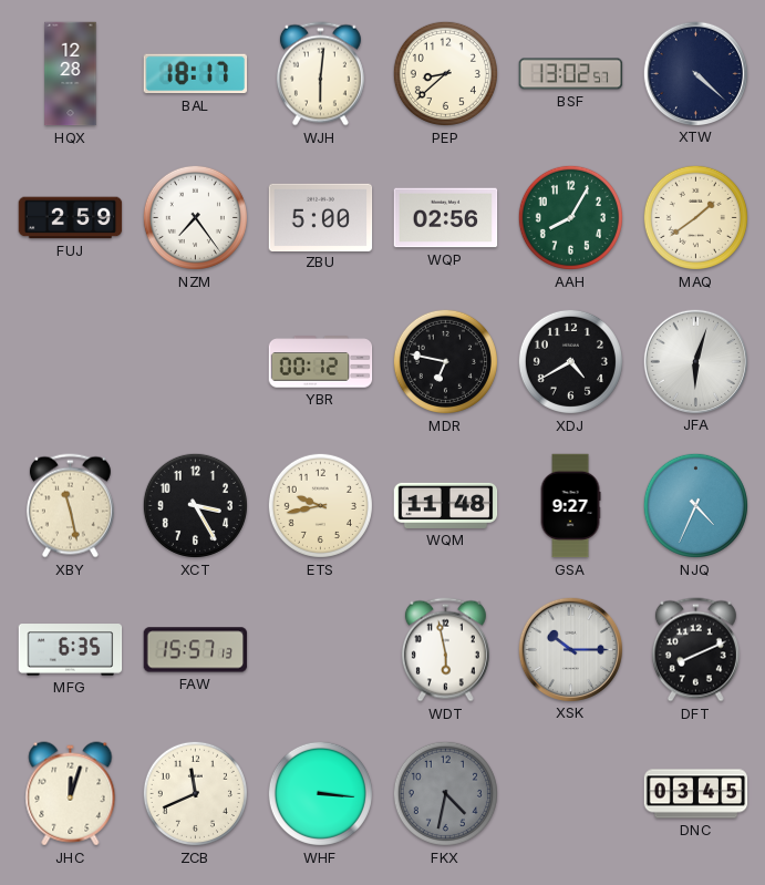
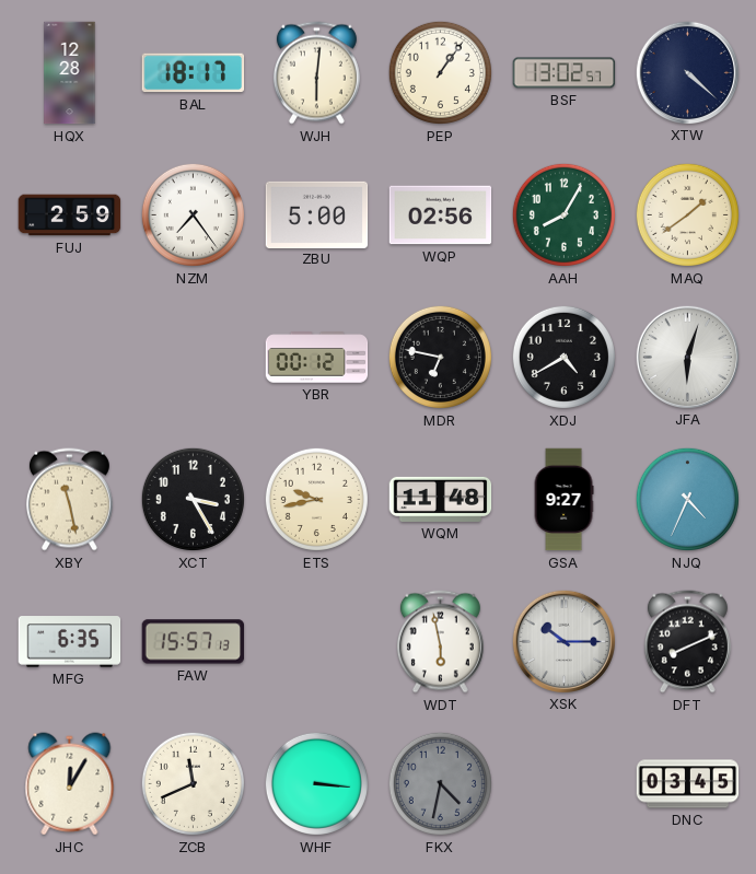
PEP: 8:38 -> 1:06 (440, 72)
JHC: 12:03 -> 12:05 (70, 784)
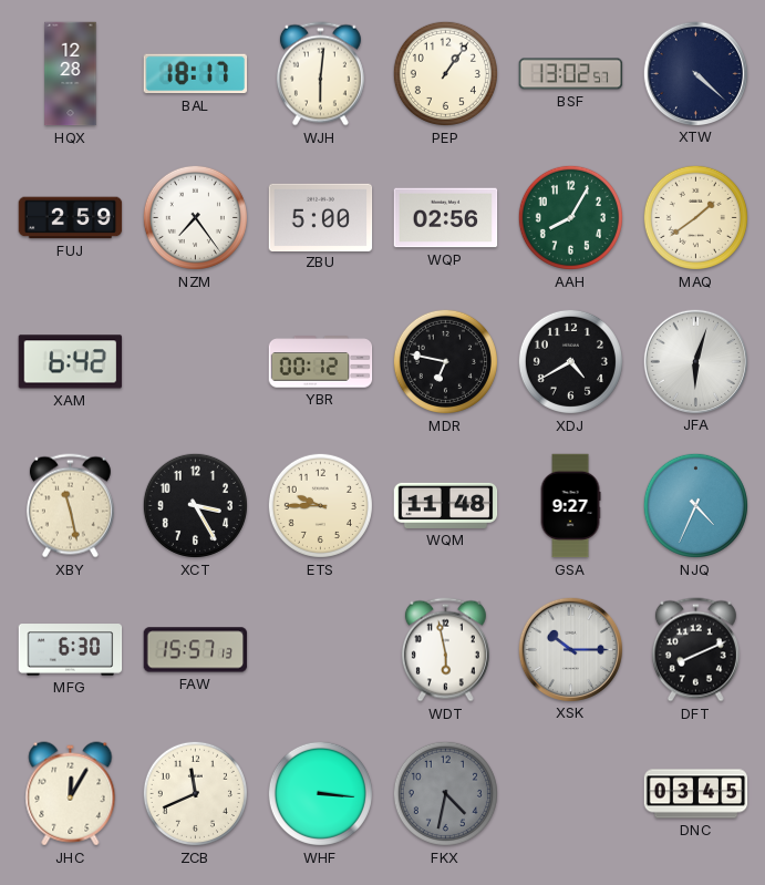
XAM: none -> 6:42 (71, 362)
ETS: 9:43 -> 9:45 (320, 505)
MFG: 6:35 -> 6:30 (71, 650)
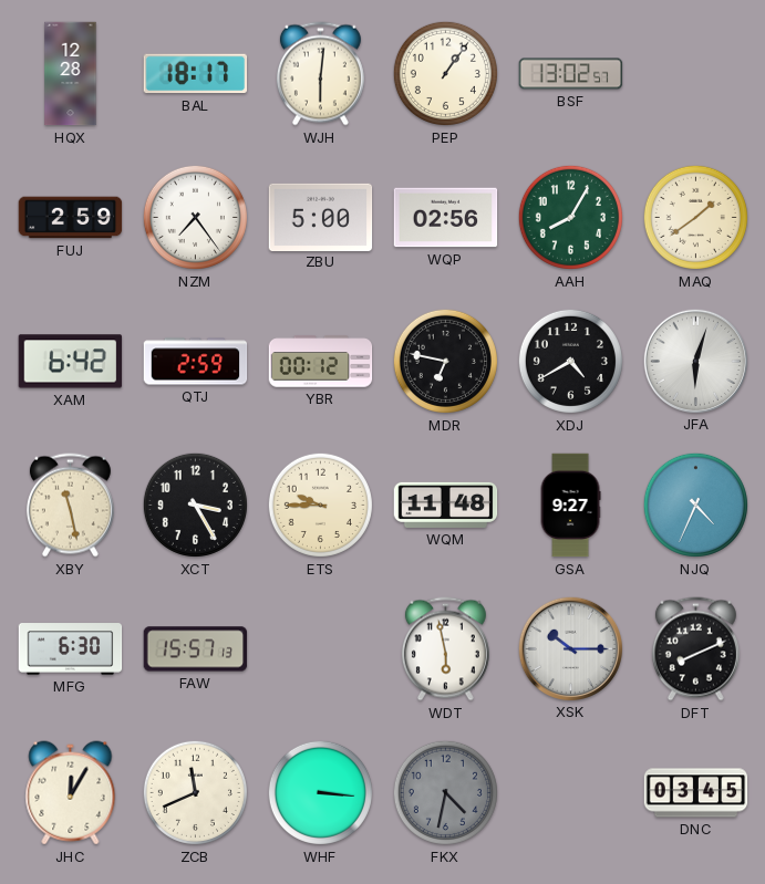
XTW: 4:22 -> none (695, 73)
QTJ: none -> 2:59 (196, 362)
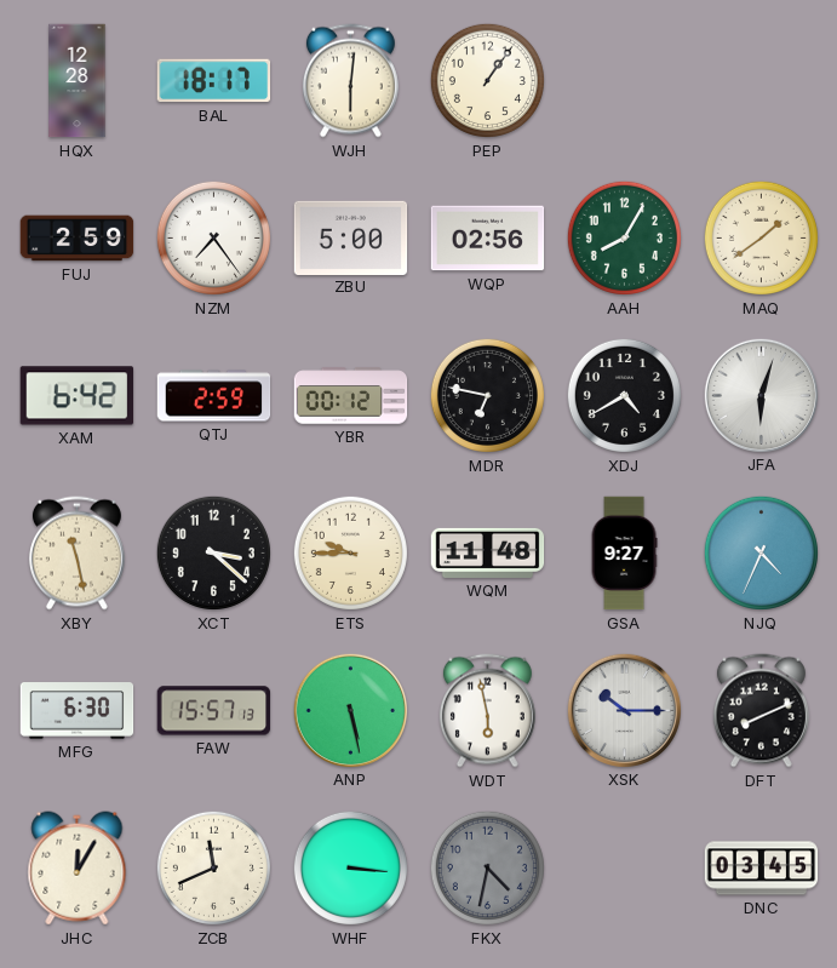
BSF: 13:02 -> none (571, 74)
XCT: 3:25 -> 3:22 (213, 552)
ANP: none -> 5:28 (350, 710)
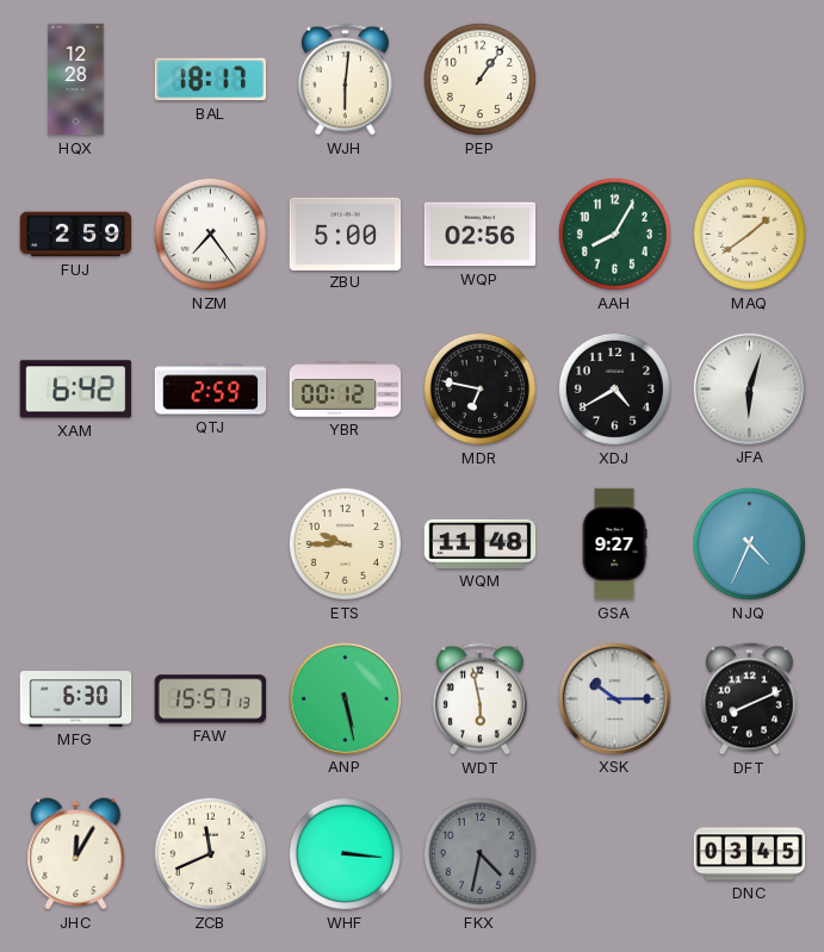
XBY: 11:28 -> none (76, 554)
XCT: 3:22 -> none (213, 552)
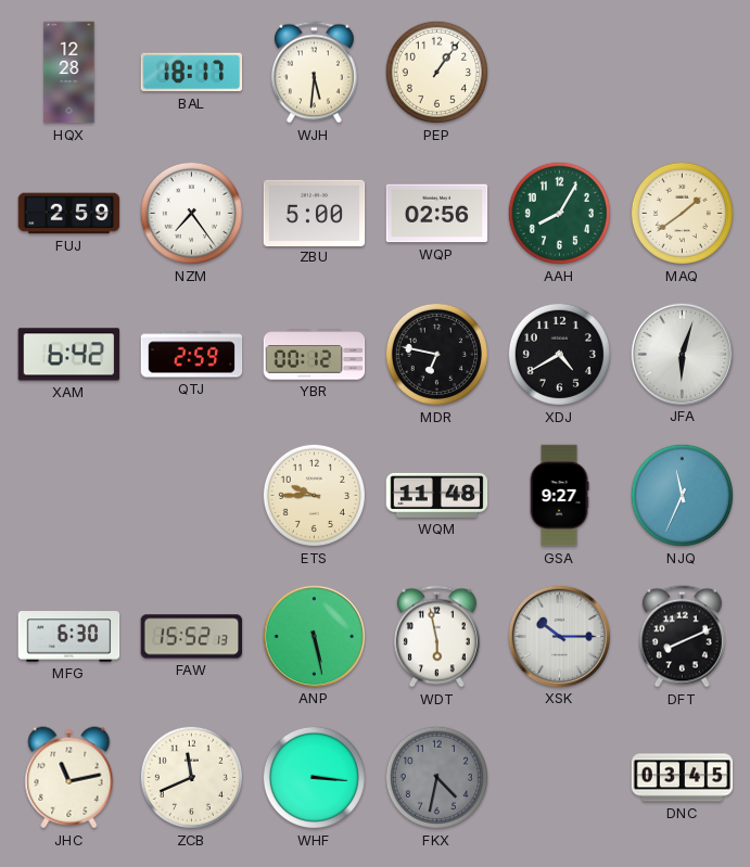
WJH: 6:01 -> 5:31 (314, 73)
NJQ: 4:34 -> 11:34 (682, 495)
FAW: 15:57 -> 15:52 (192, 637)
JHC: 12:05 -> 11:13 (69, 778)
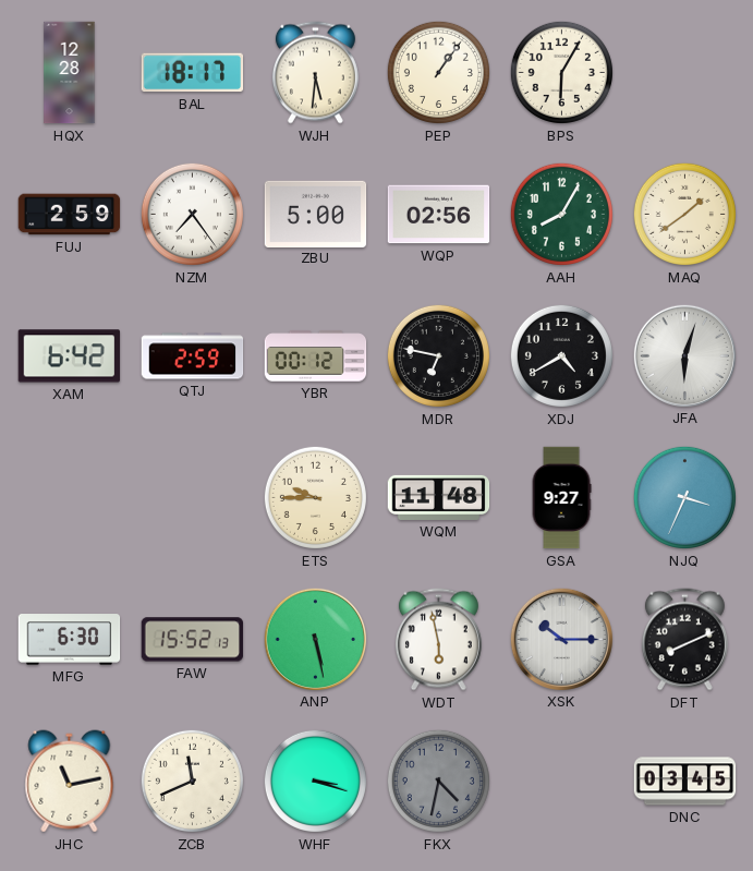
BPS: none -> 6:05 (561, 72)
NJQ: 11:34 -> 3:34 (684, 497)
WHF: 3:16 -> 3:18 (315, 781)
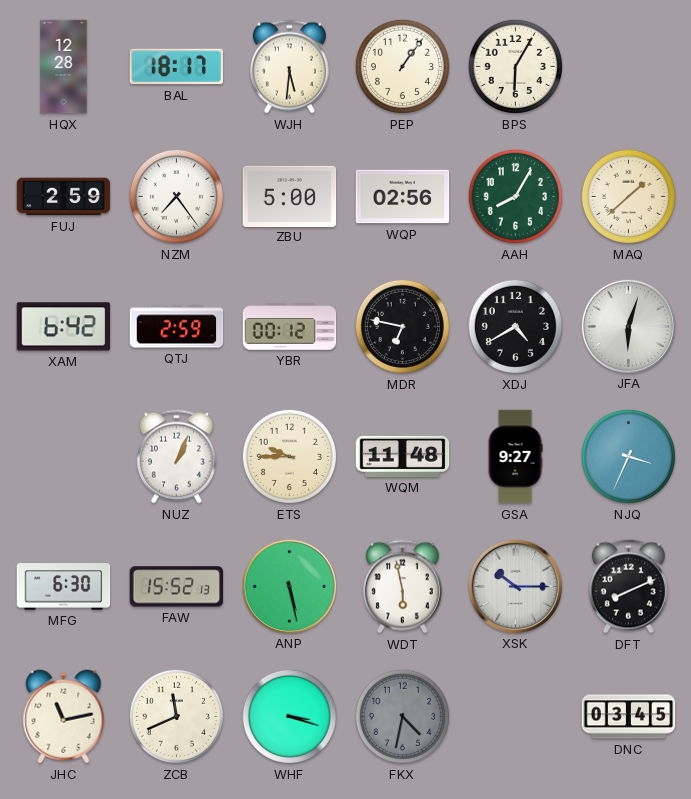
MAQ: 1:39 -> 1:38 (628, 196)
NUZ: none -> 1:04 (176, 457)
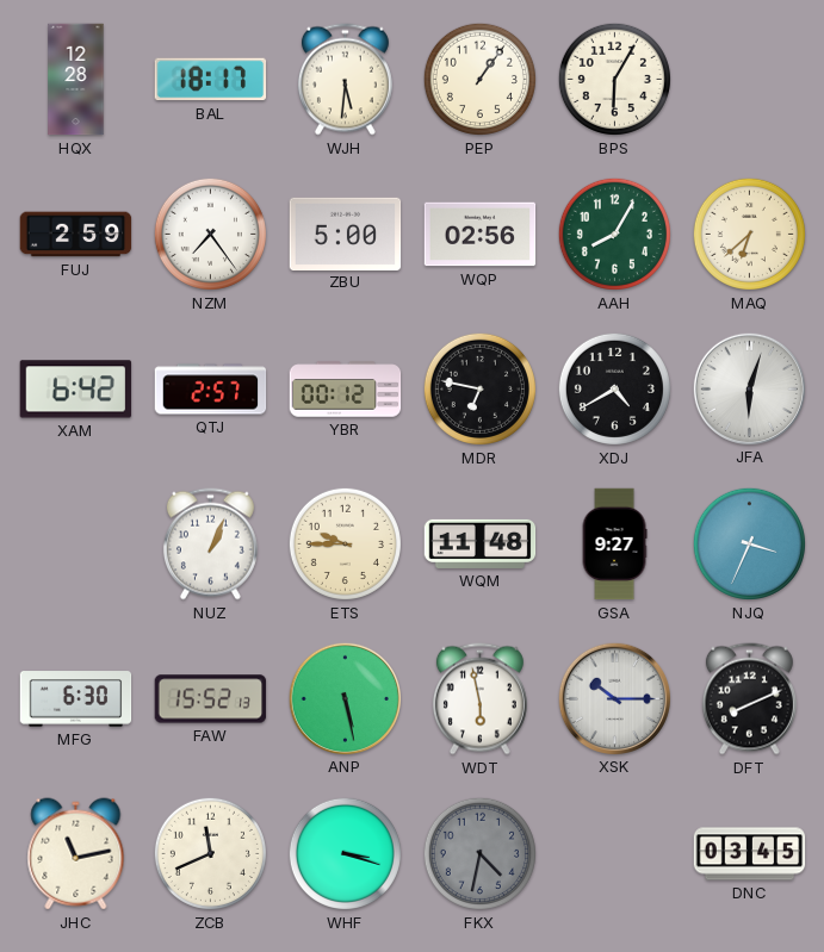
MAQ: 1:38 -> 6:38 (749, 234)
QTJ: 2:59 -> 2:57 (211, 390)
